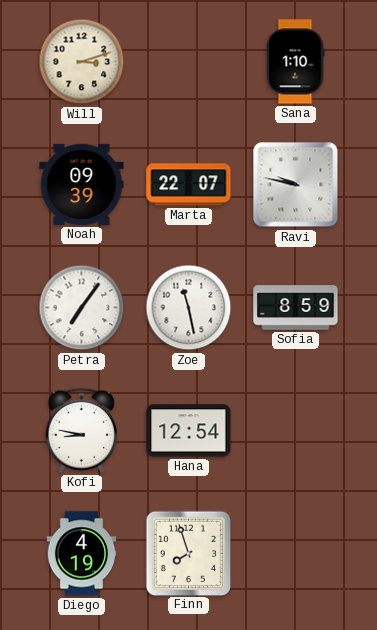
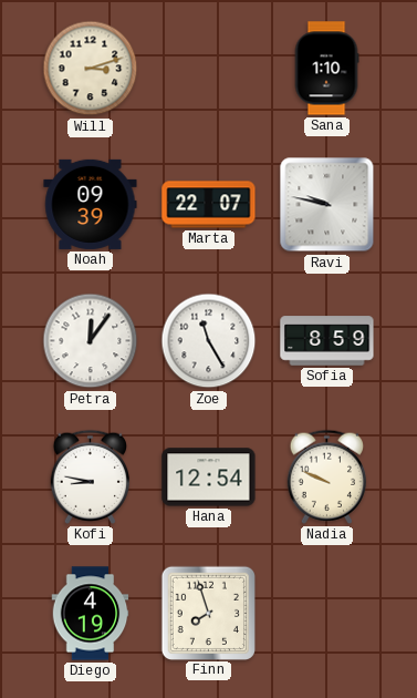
Petra: 7:06 -> 12:06 (91, 341)
Zoe: 11:28 -> 11:25 (209, 341)
Nadia: none -> 9:49 (327, 476)
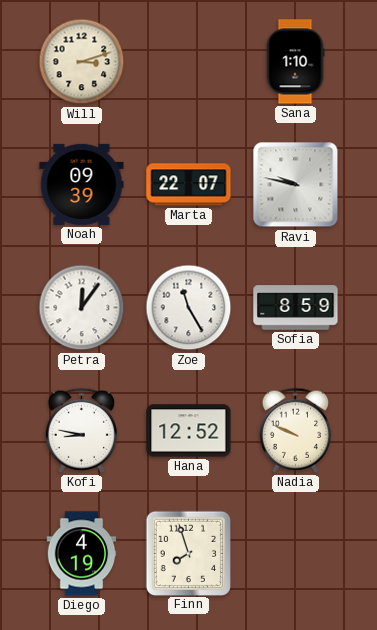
Hana: 12:54 -> 12:52 (189, 431)
